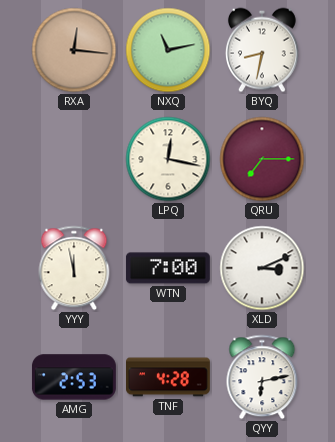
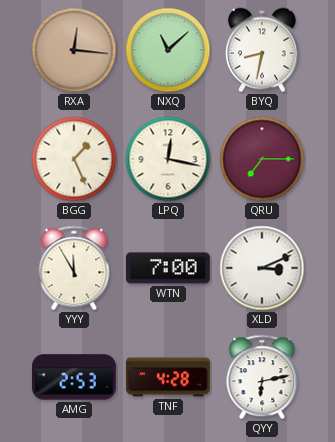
NXQ: 11:13 -> 11:08 (168, 50)
BGG: none -> 1:26 (74, 159)
YYY: 11:58 -> 11:55 (74, 268)
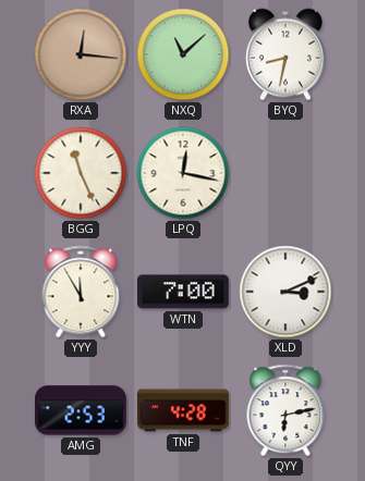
BGG: 1:26 -> 11:26 (81, 173)
QRU: 7:15 -> none (262, 159)
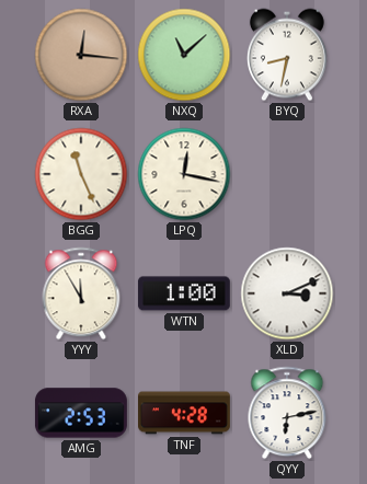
WTN: 7:00 -> 1:00 (184, 293)
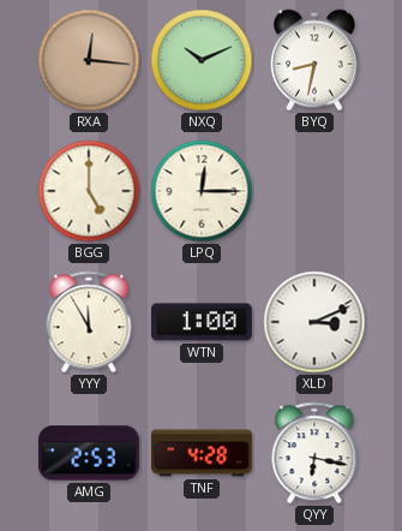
NXQ: 11:08 -> 10:11 (202, 60)
BGG: 11:26 -> 5:00 (89, 191)
LPQ: 12:17 -> 12:15 (202, 191)
QYY: 6:13 -> 6:17 (314, 453)
